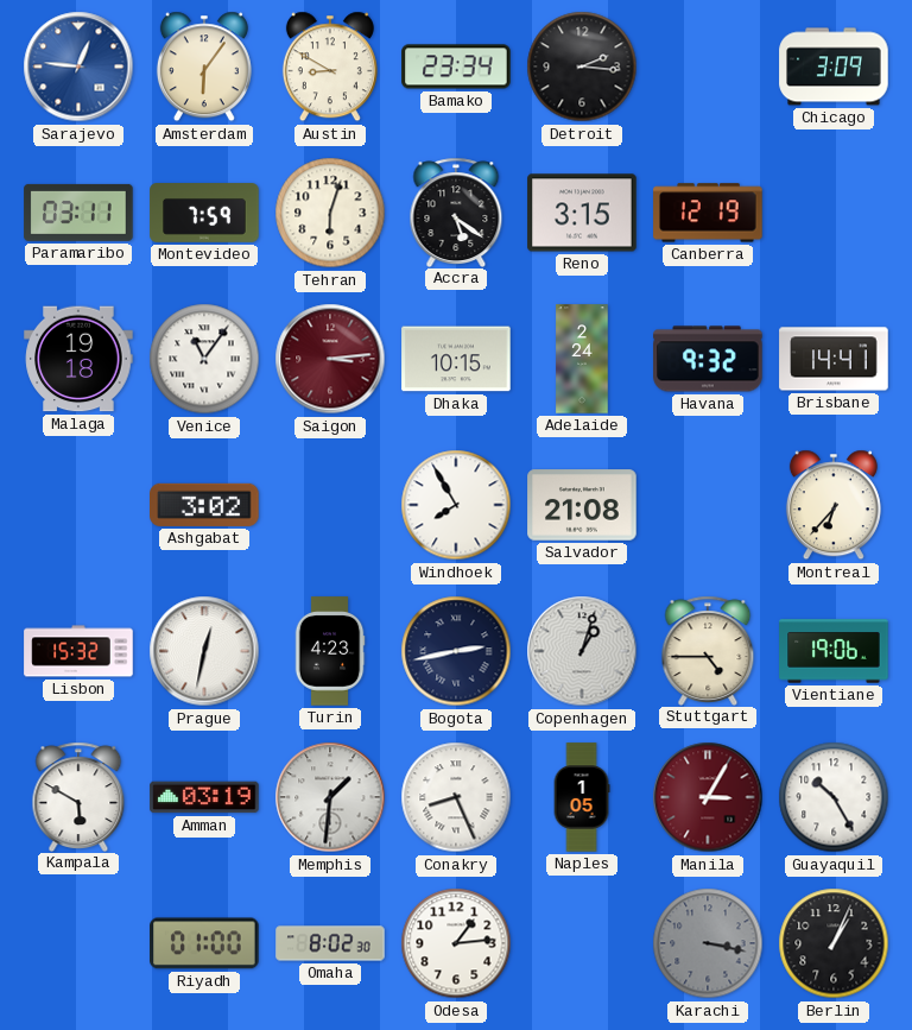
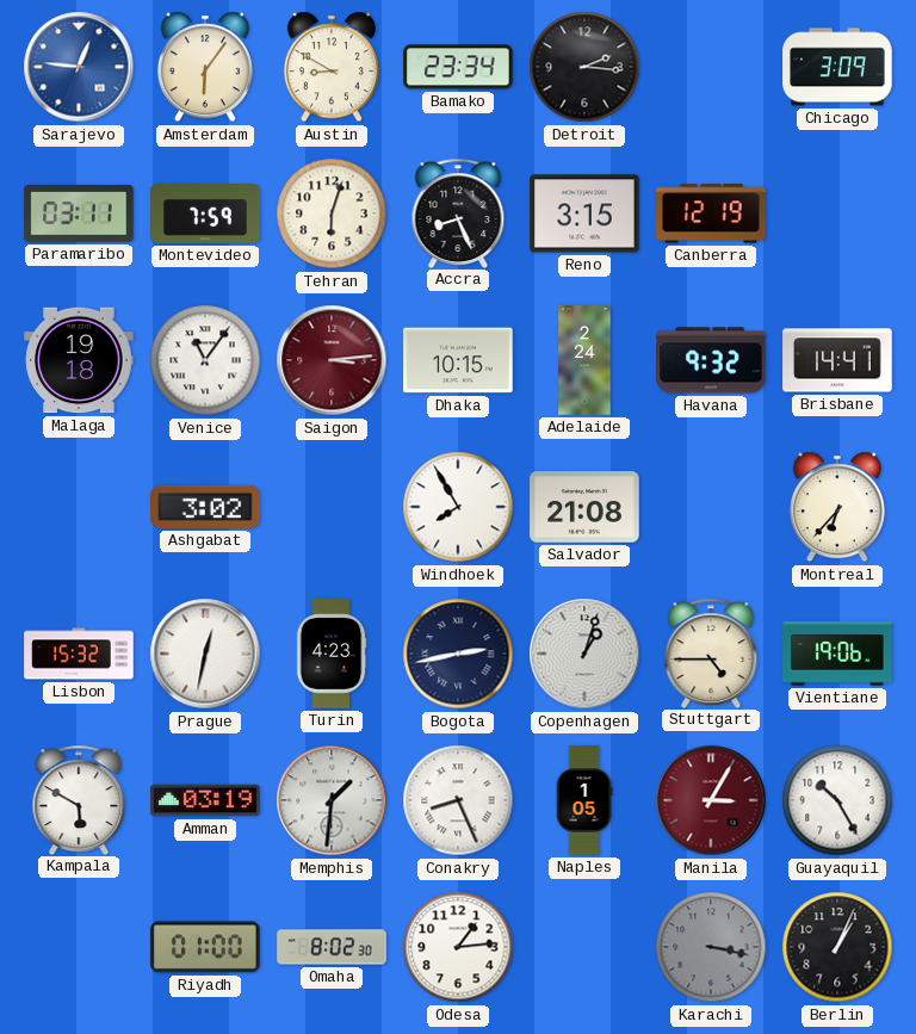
Accra: 5:21 -> 8:26 (458, 212)
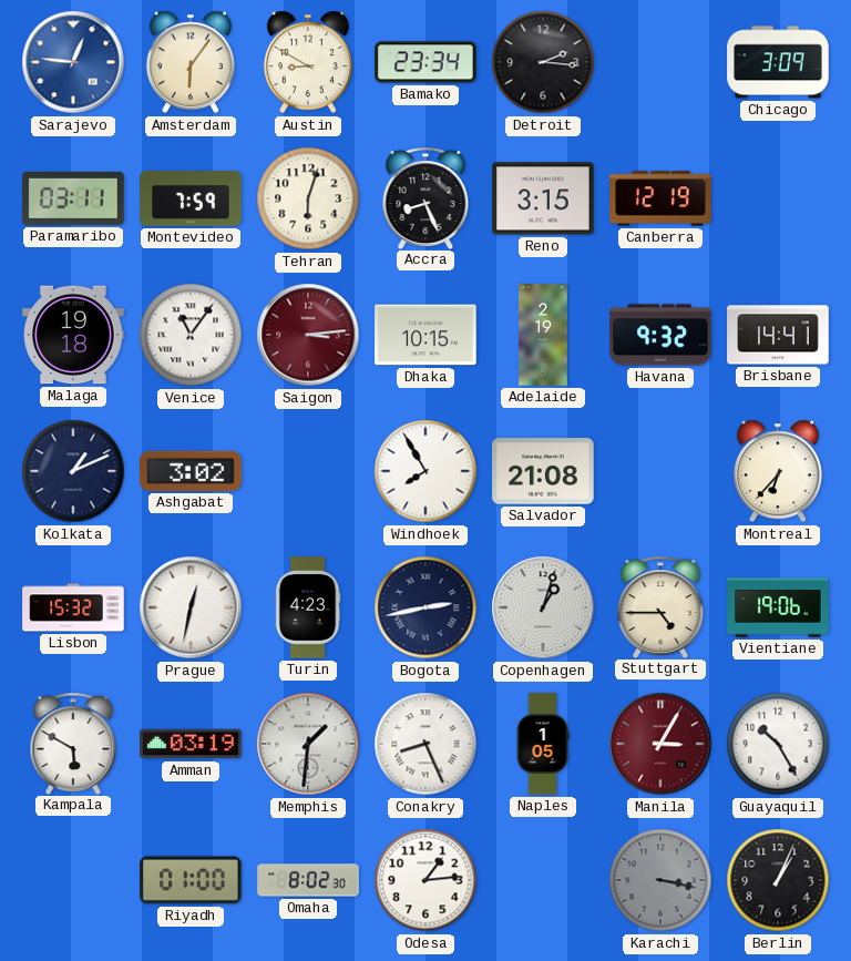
Adelaide: 2:24 -> 2:19 (543, 335)
Kolkata: none -> 1:11 (73, 471)
